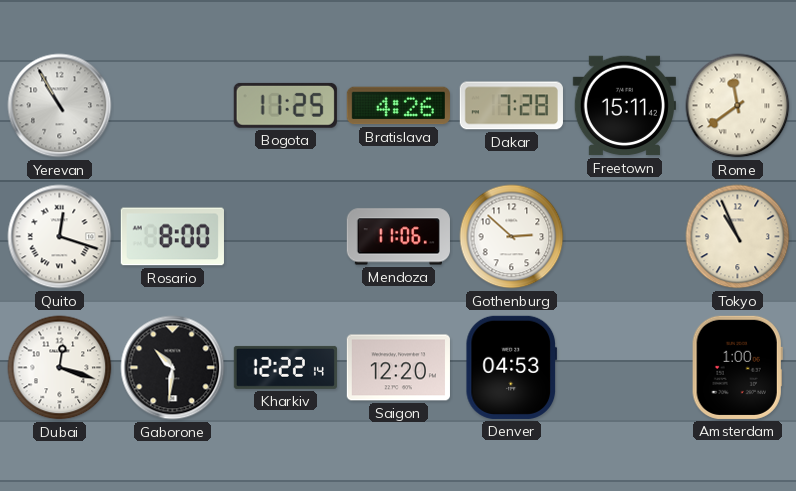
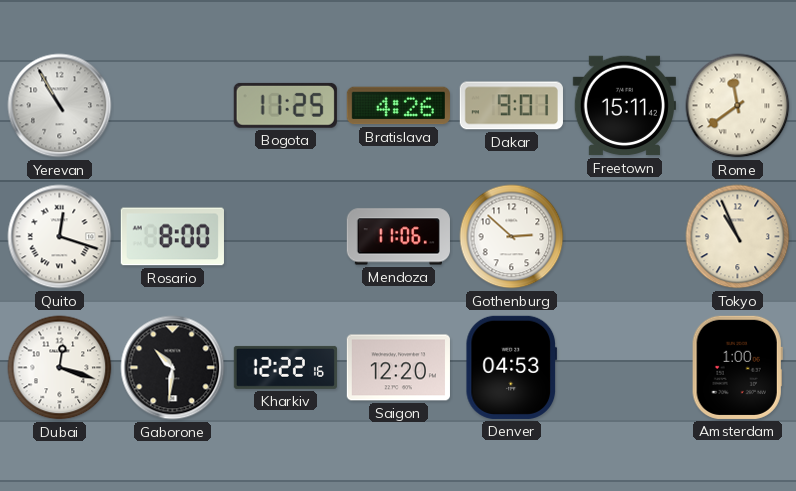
Dakar: 7:28 -> 9:01 (511, 106)
Kharkiv: 12:22:14 -> 12:22:16 (285, 367)
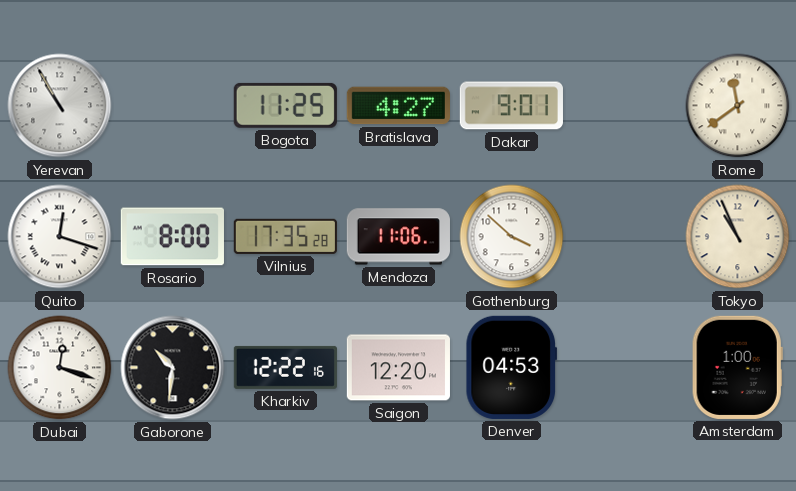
Bratislava: 4:26 -> 4:27 (398, 106)
Freetown: 15:11 -> none (624, 106)
Vilnius: none -> 17:35 (285, 236)
Gothenburg: 2:52 -> 3:52 (512, 237)
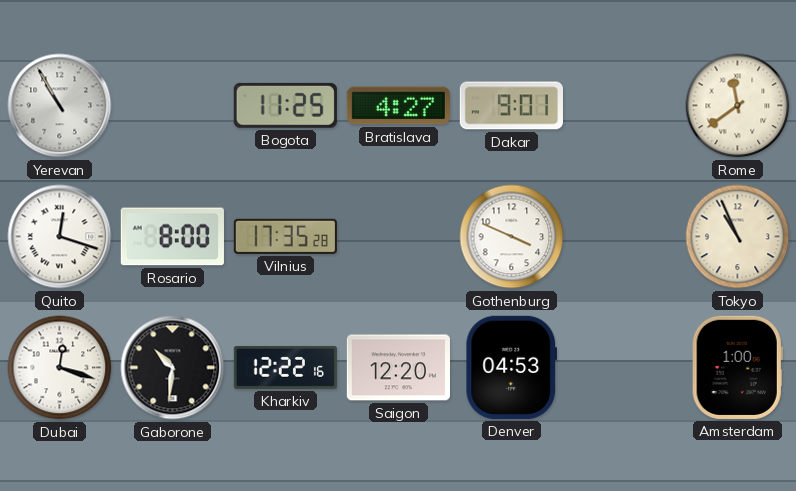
Mendoza: 11:06 -> none (398, 237)
Gothenburg: 3:52 -> 3:49 (512, 237)
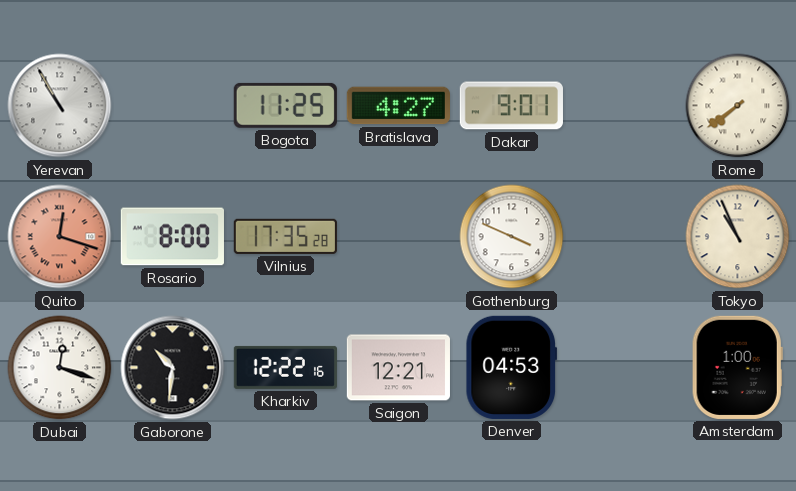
Rome: 11:39 -> 7:39 (738, 106)
Quito dial: white -> salmon (60, 237)
Saigon: 12:20 -> 12:21 (398, 368)
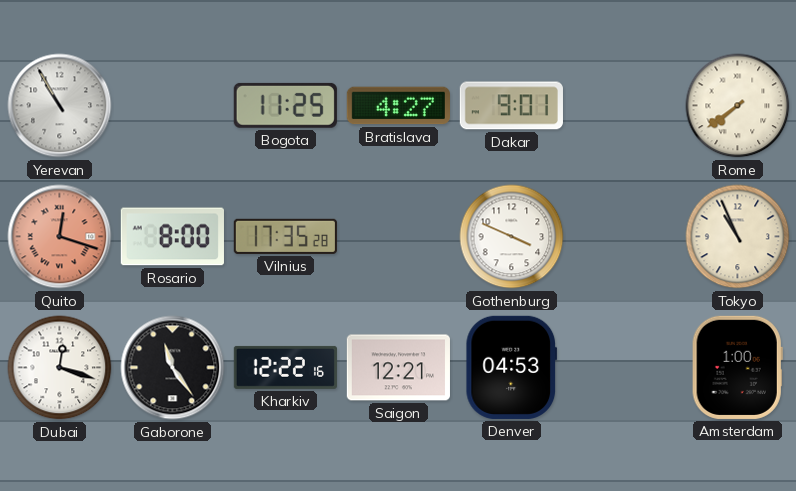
Gaborone: 10:31 -> 11:24 (173, 368)
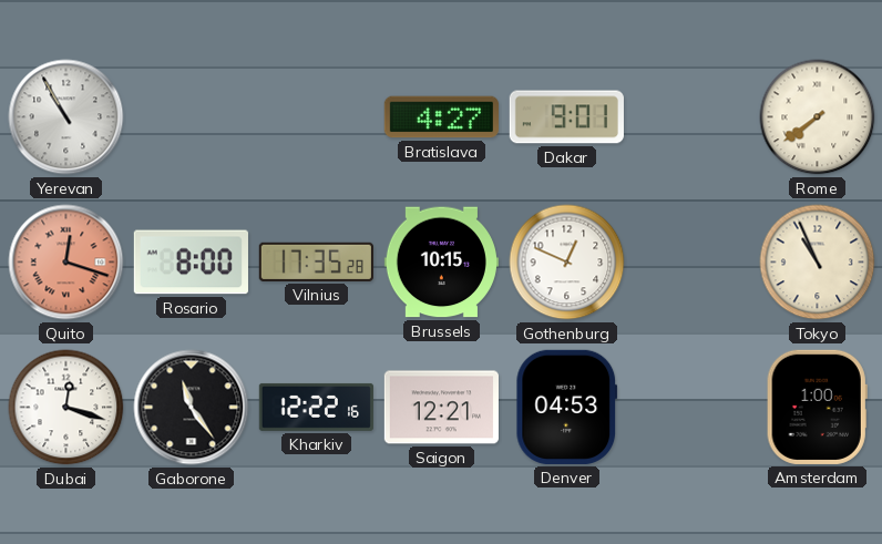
Bogota: 11:25 -> none (285, 105)
Brussels: none -> 10:15 (441, 263)
Gothenburg: 3:49 -> 12:49 (567, 263)
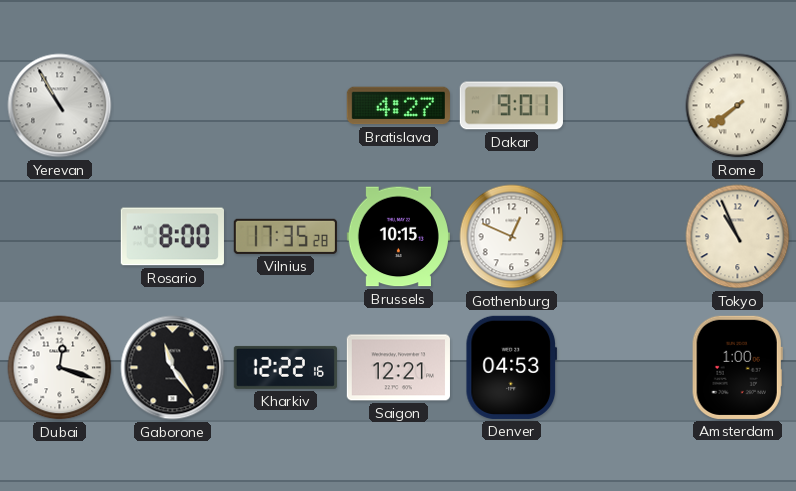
Quito: 12:18 -> none (66, 263)
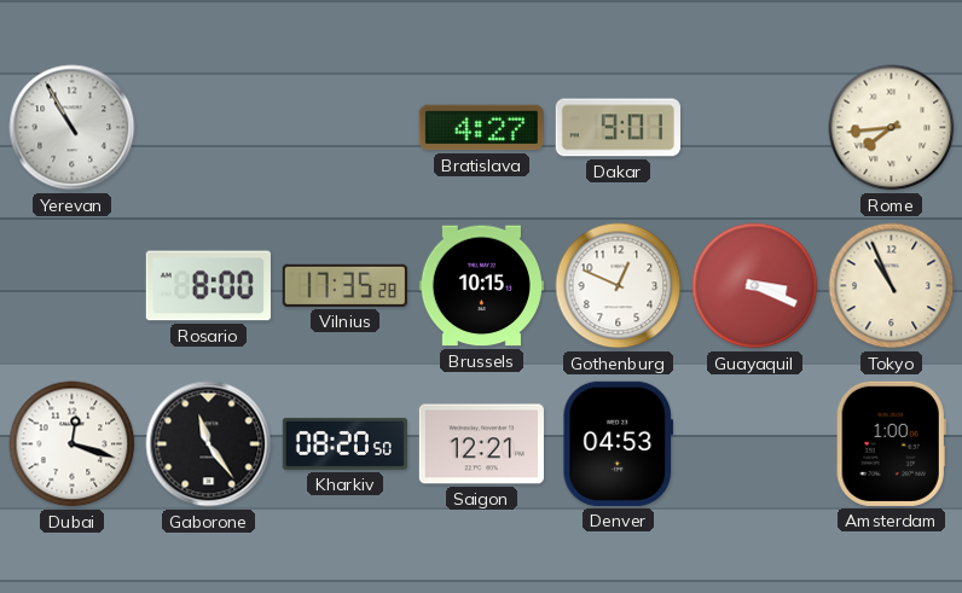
Rome: 7:39 -> 7:44 (892, 128)
Guayaquil: none -> 3:19 (755, 286)
Kharkiv: 12:22 -> 08:20 (344, 443)
